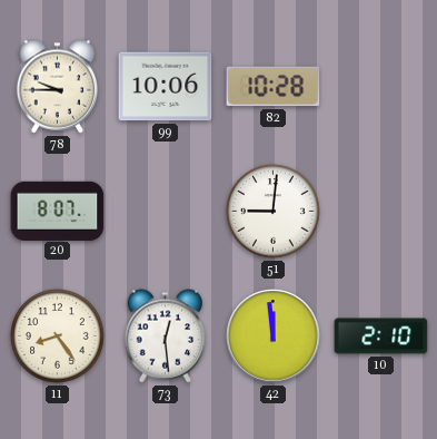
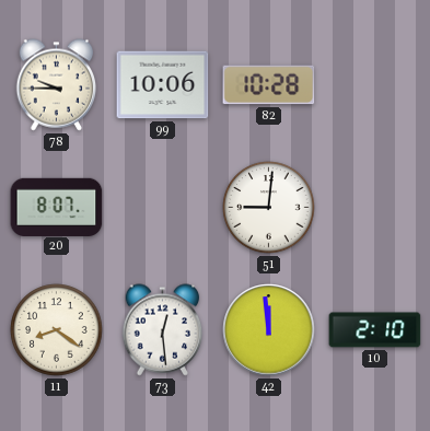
11: 8:24 -> 8:21 (57, 330)
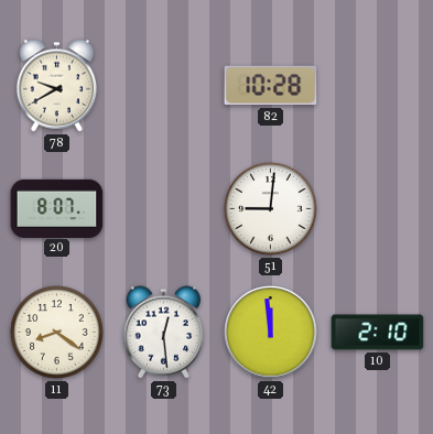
78: 9:45 -> 9:40 (57, 86)
99: 10:06 -> none (163, 85)
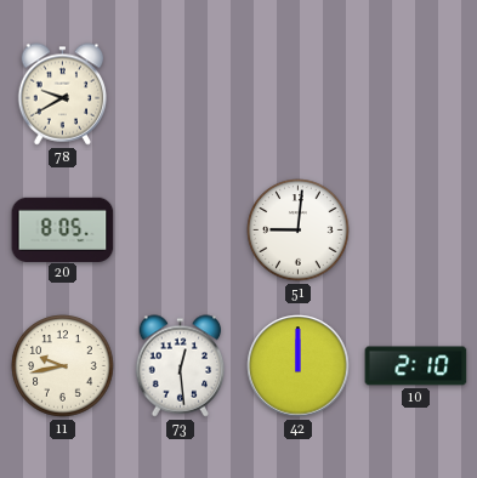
82: 10:28 -> none (271, 86)
20: 8:07 -> 8:05 (63, 229)
11: 8:21 -> 9:43 (63, 366)
42: 11:59 -> 12:00 (299, 366)
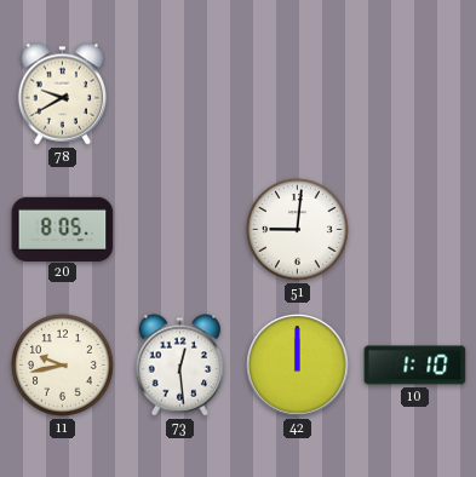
10: 2:10 -> 1:10 (415, 366)
